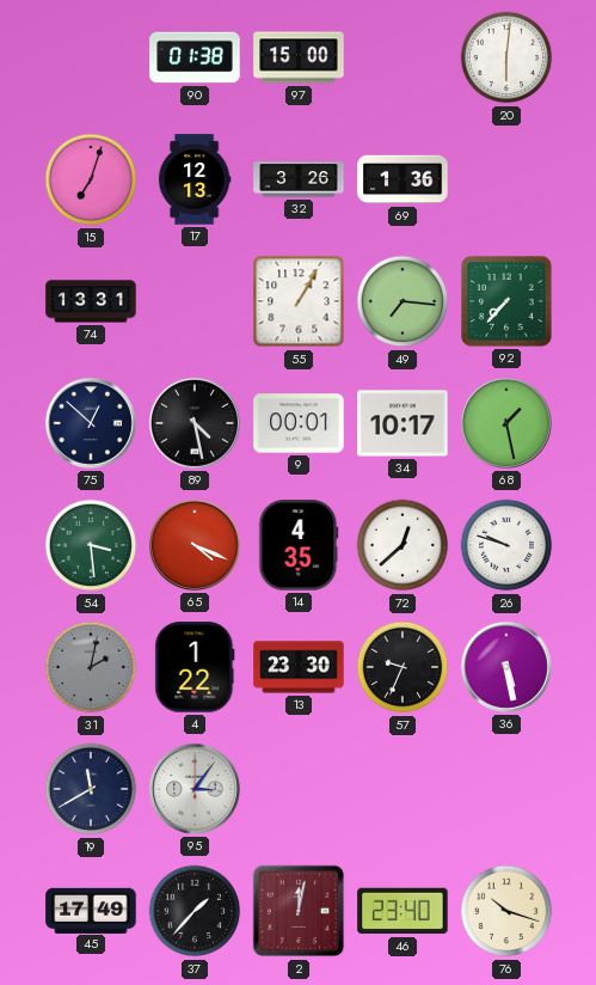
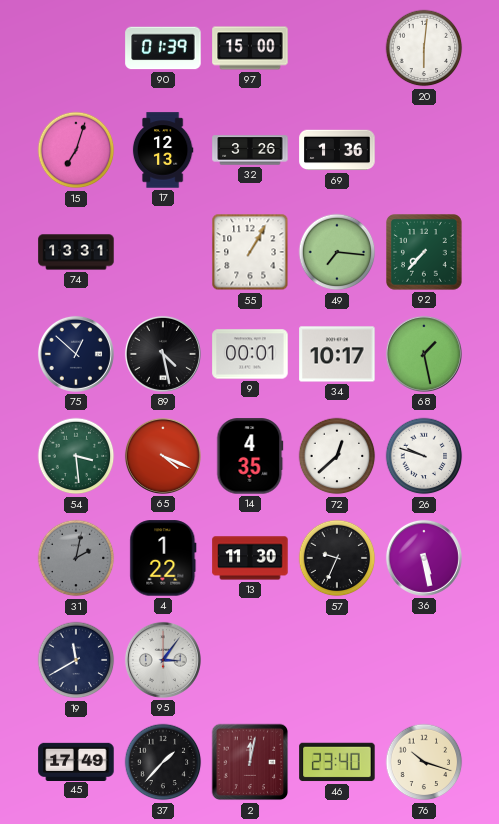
90: 01:38 -> 01:39 (163, 48)
13: 23:30 -> 11:30 (250, 558)
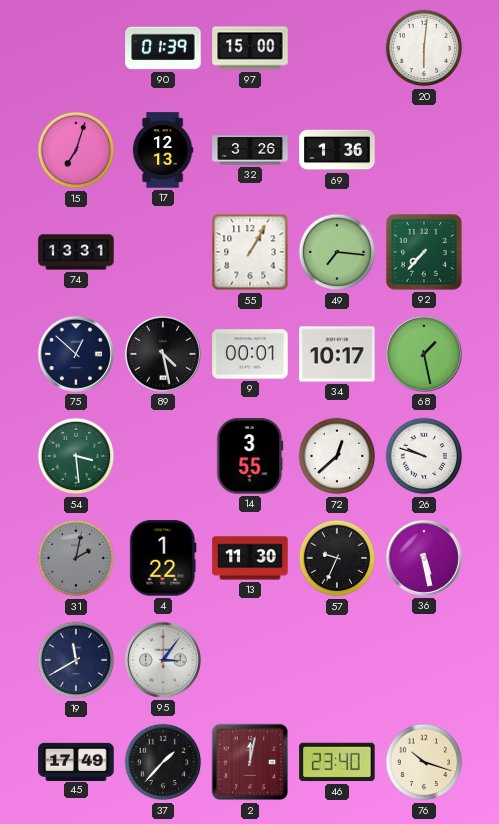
65: 4:19 -> none (163, 456)
14: 4:35 -> 3:55 (250, 456)
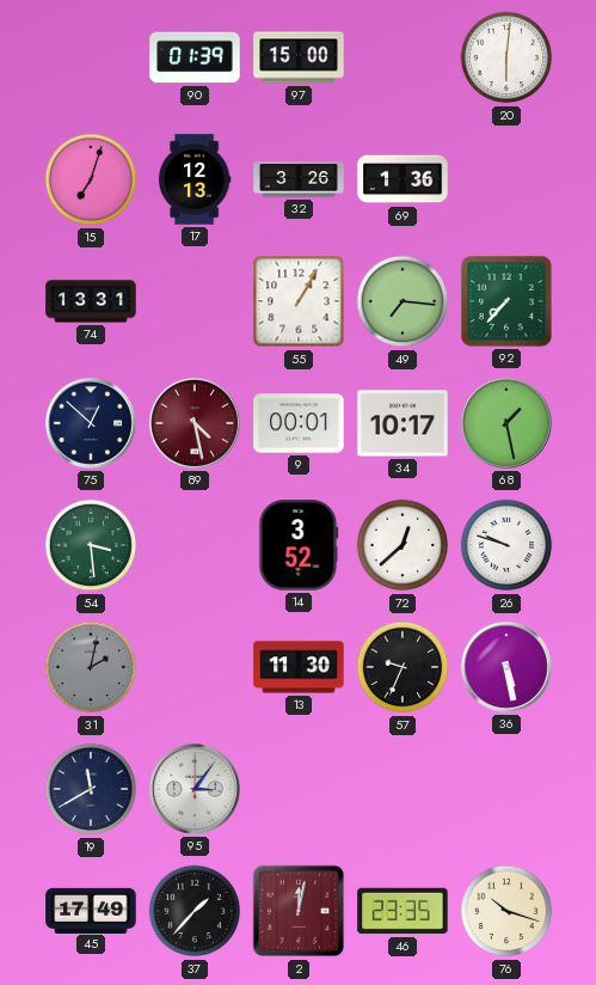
89 dial: black -> burgundy (195, 423)
14: 3:55 -> 3:52 (299, 545)
4: 1:22 -> none (163, 558)
46: 23:40 -> 23:35 (403, 911)
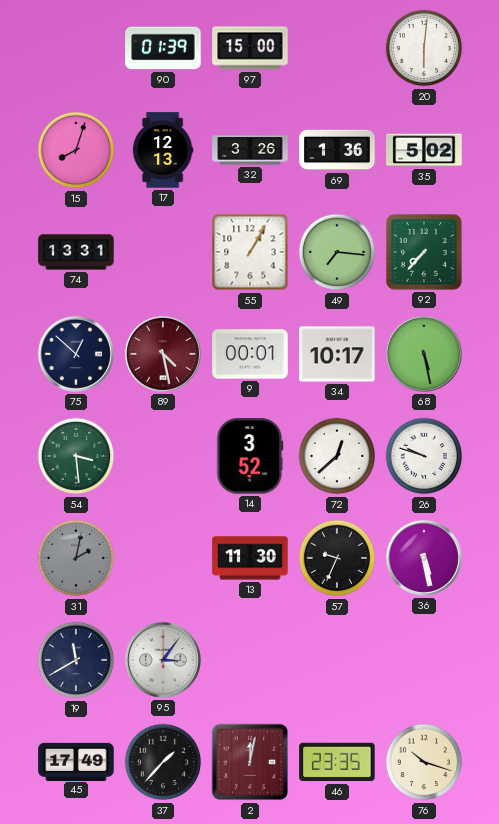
15: 7:03 -> 8:03 (76, 150)
35: none -> 5:02 (424, 150)
68: 1:28 -> 5:28 (424, 354)
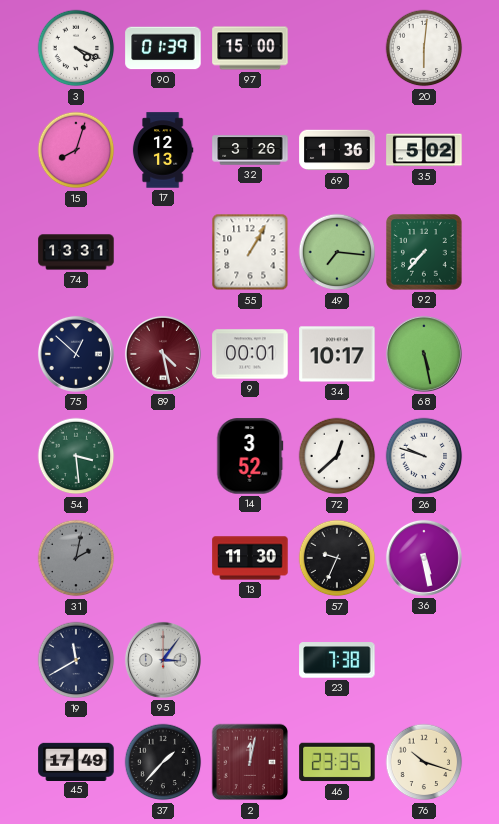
3: none -> 4:19 (76, 48)
23: none -> 7:38 (337, 660)
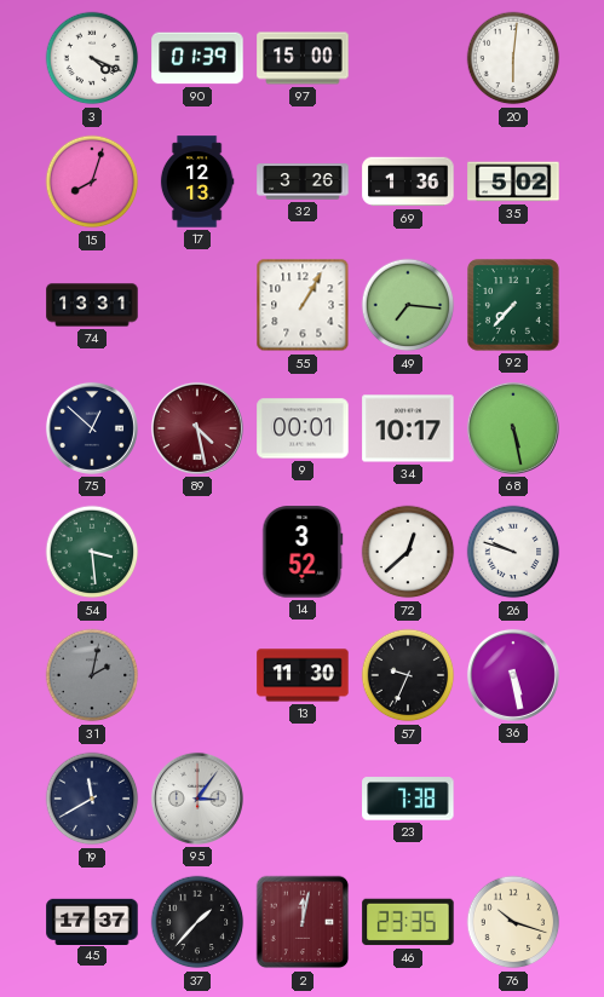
45: 17:49 -> 17:37 (92, 921)
